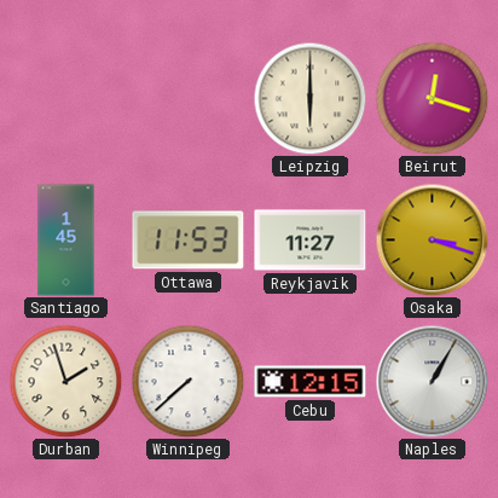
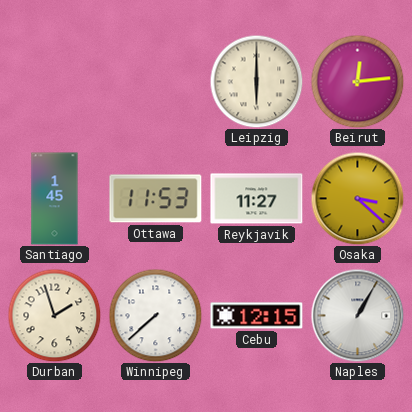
Beirut: 12:18 -> 12:14 (357, 81)
Osaka: 3:18 -> 3:22 (357, 198)
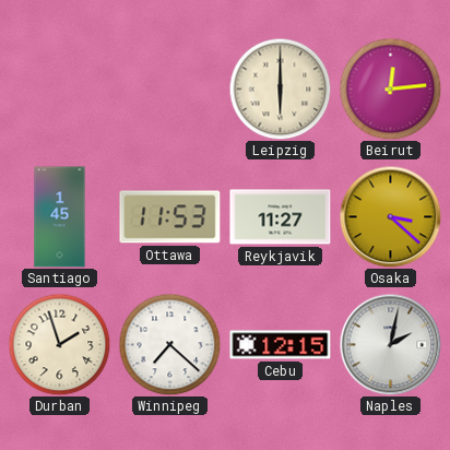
Winnipeg: 7:38 -> 7:22 (169, 344)
Naples: 1:05 -> 2:02 (390, 344)
